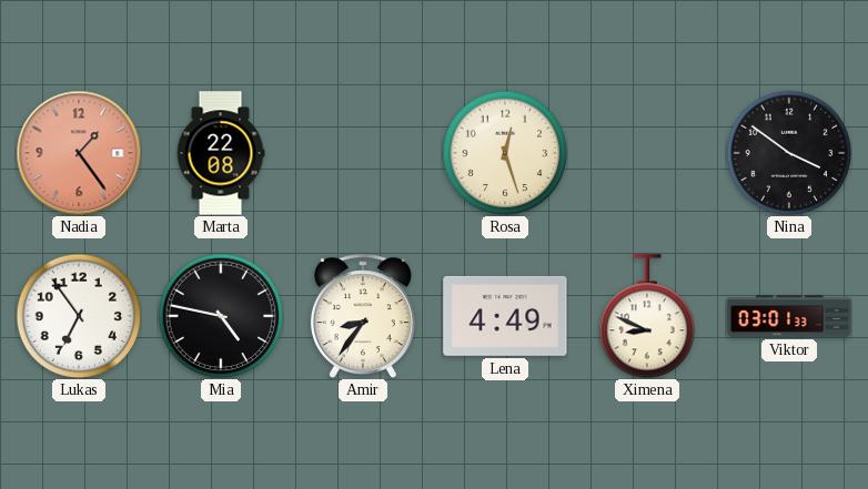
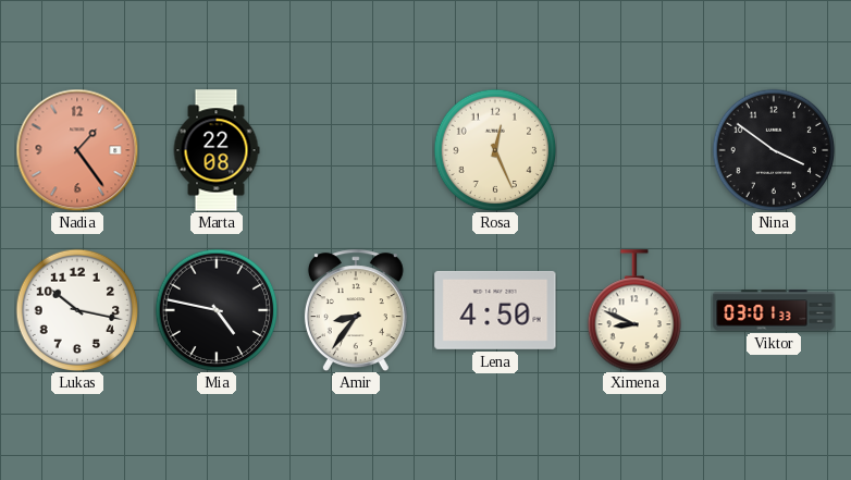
Rosa: 12:27 -> 12:26 (495, 150)
Lukas: 6:54 -> 10:17 (77, 310)
Lena: 4:49 -> 4:50 (495, 310)
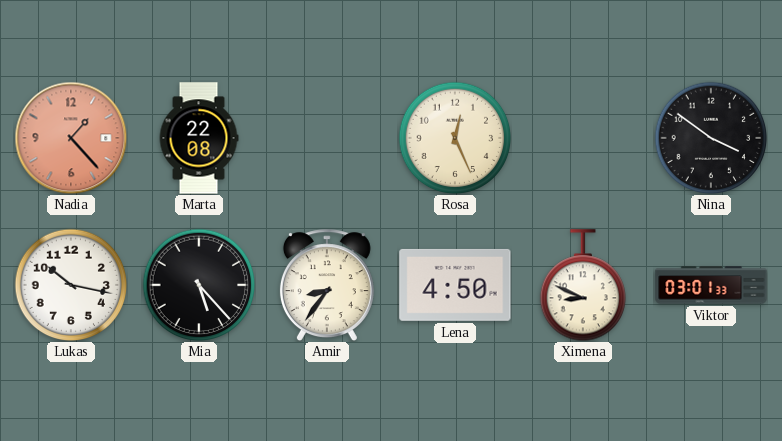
Nadia: 1:24 -> 1:23 (71, 138)
Mia: 4:47 -> 5:23 (199, 285)
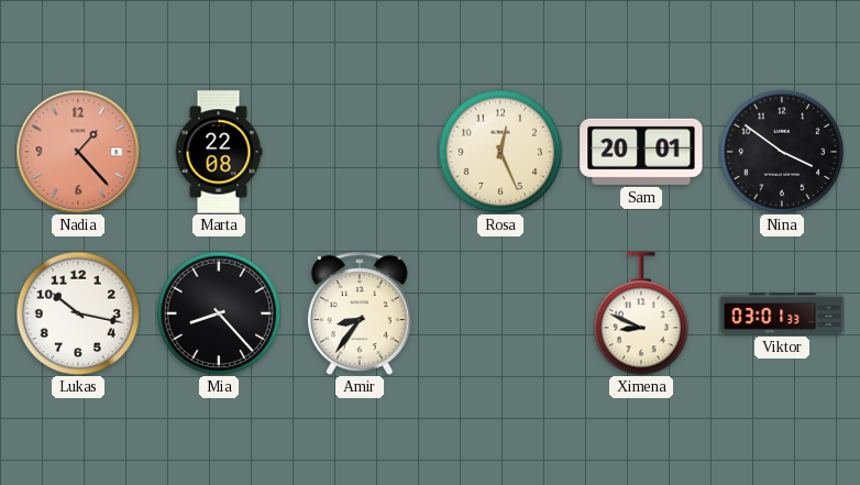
Sam: none -> 20:01 (641, 152)
Mia: 5:23 -> 8:23 (219, 313)
Lena: 4:50 -> none (455, 285)
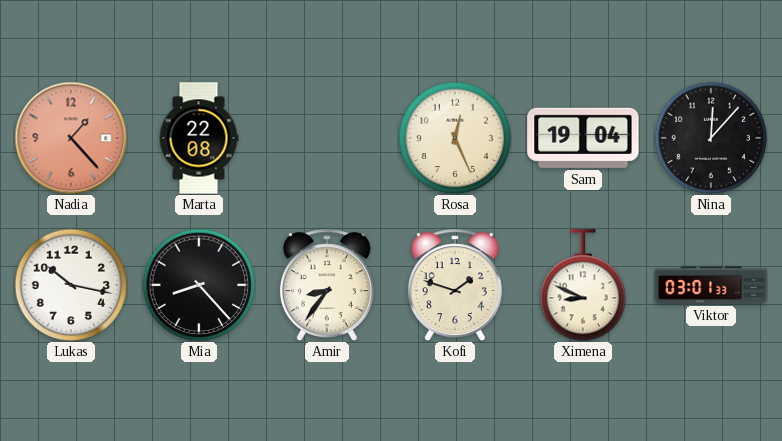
Sam: 20:01 -> 19:04 (583, 138)
Nina: 3:51 -> 12:07 (711, 138)
Kofi: none -> 1:48 (455, 285)
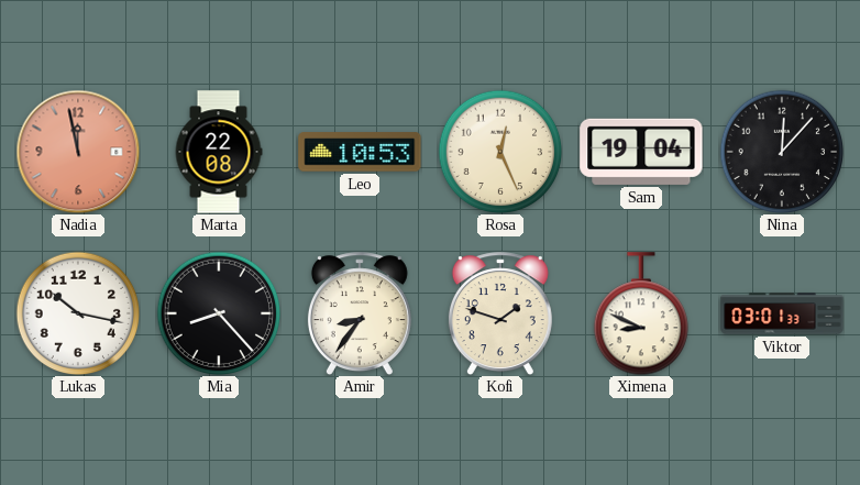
Nadia: 1:23 -> 11:58 (78, 152)
Leo: none -> 10:53 (360, 152)
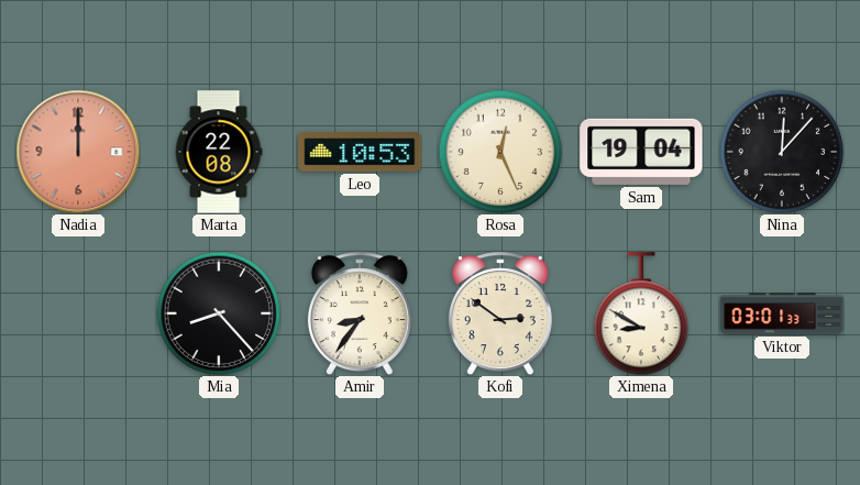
Nadia: 11:58 -> 12:00 (78, 152)
Lukas: 10:17 -> none (78, 313)
Kofi: 1:48 -> 2:51 (500, 313)
Ximena: 8:49 -> 8:50 (640, 313)
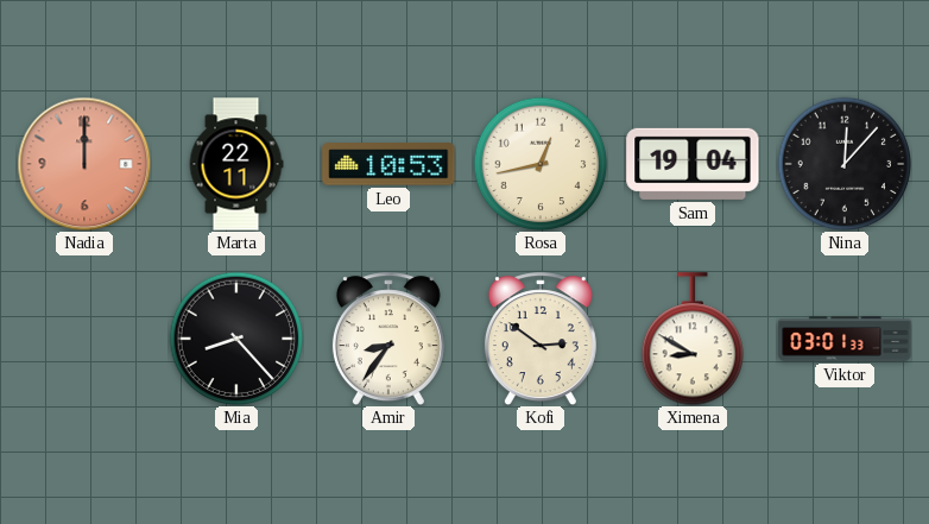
Marta: 22:08 -> 22:11 (236, 164)
Rosa: 12:26 -> 12:43 (541, 164)
